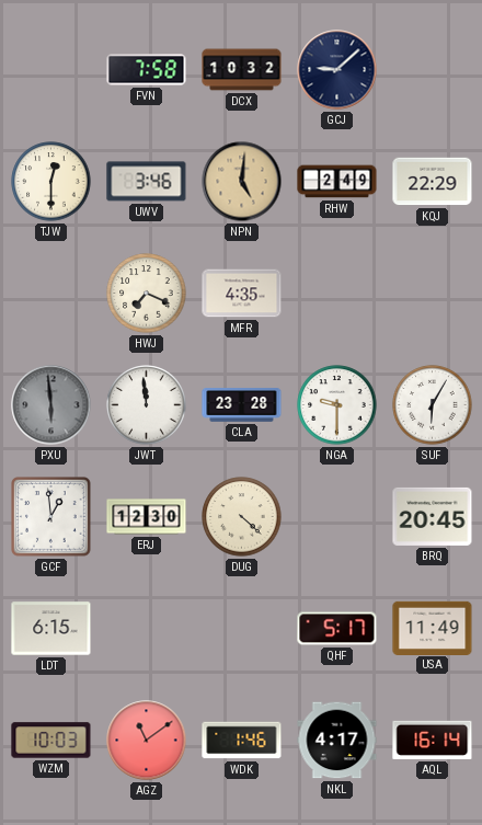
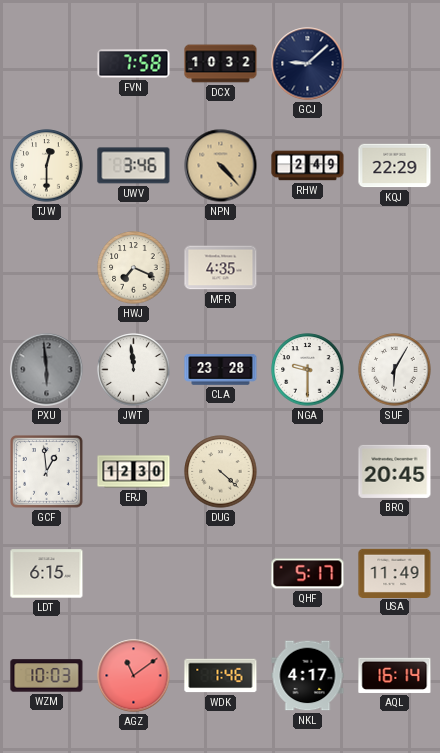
NPN: 5:01 -> 4:23 (221, 166)
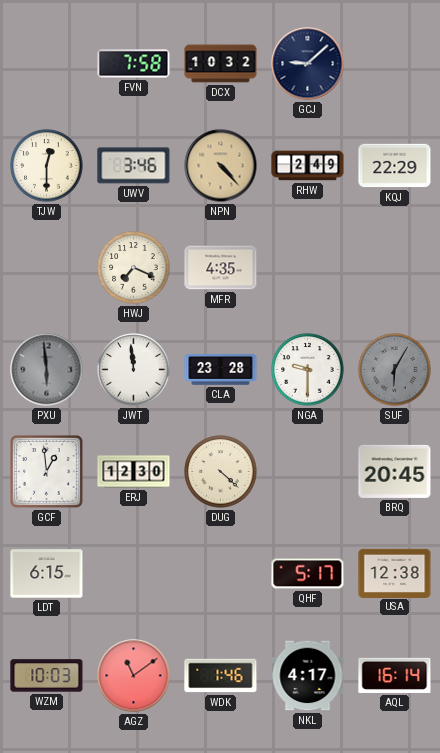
SUF dial: white -> grey (395, 370)
USA: 11:49 -> 12:38 (395, 573)
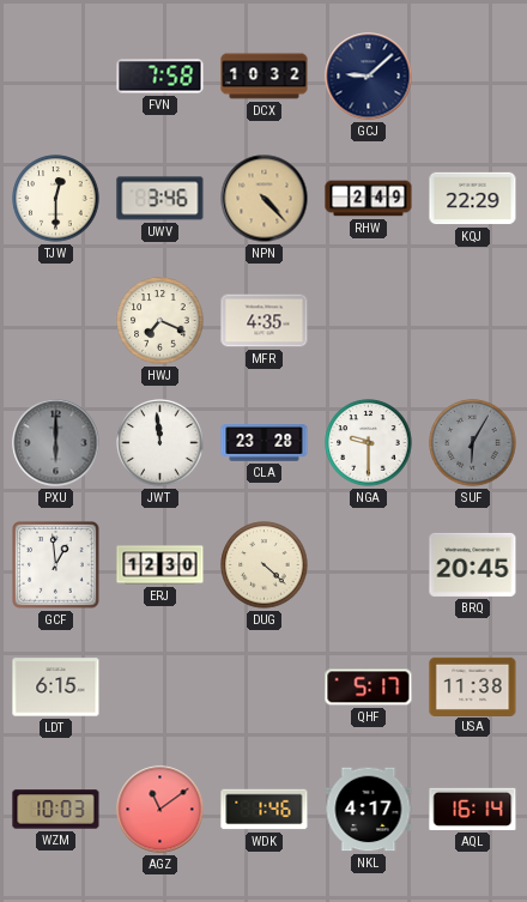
PXU: 5:59 -> 6:00 (56, 443)
USA: 12:38 -> 11:38 (473, 686)
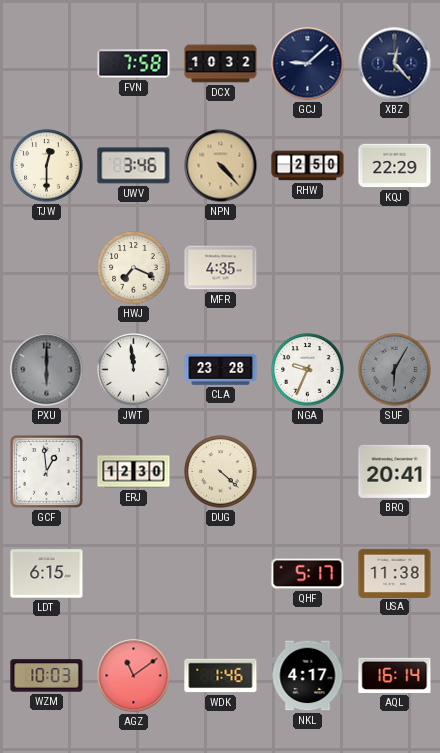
XBZ: none -> 12:23 (395, 64)
RHW: 2:49 -> 2:50 (308, 166)
NGA: 9:30 -> 9:34 (308, 370)
BRQ: 20:45 -> 20:41 (395, 471)
